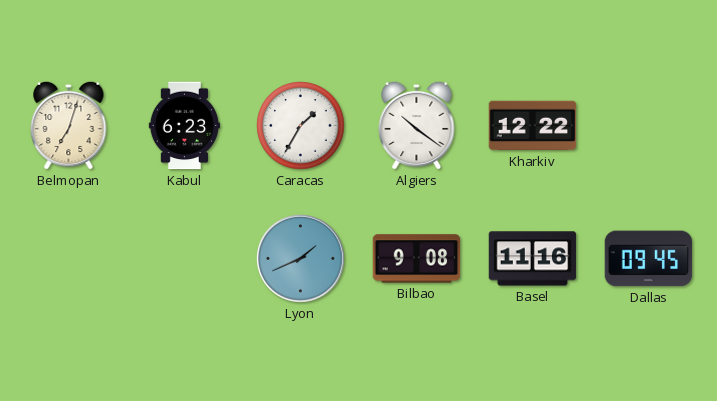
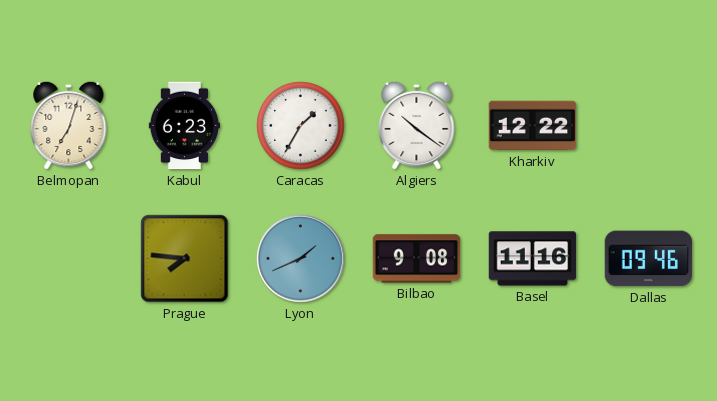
Prague: none -> 7:46 (185, 259)
Dallas: 09:45 -> 09:46 (649, 259)
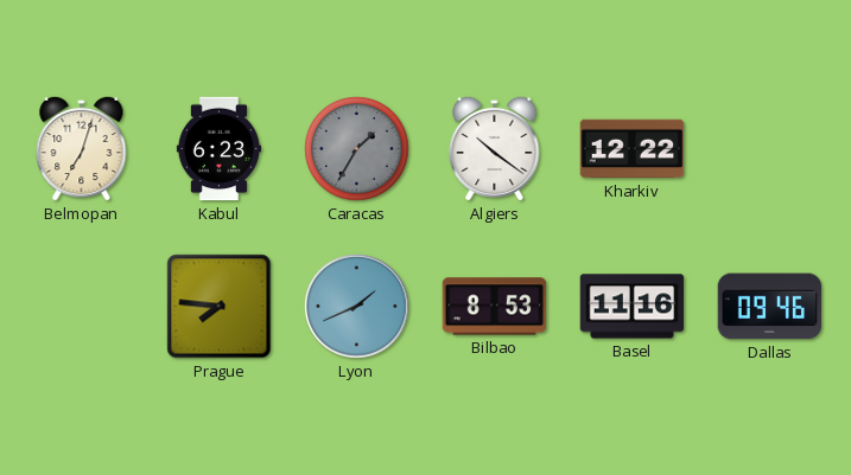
Caracas dial: white -> grey (357, 149)
Bilbao: 9:08 -> 8:53 (495, 307)
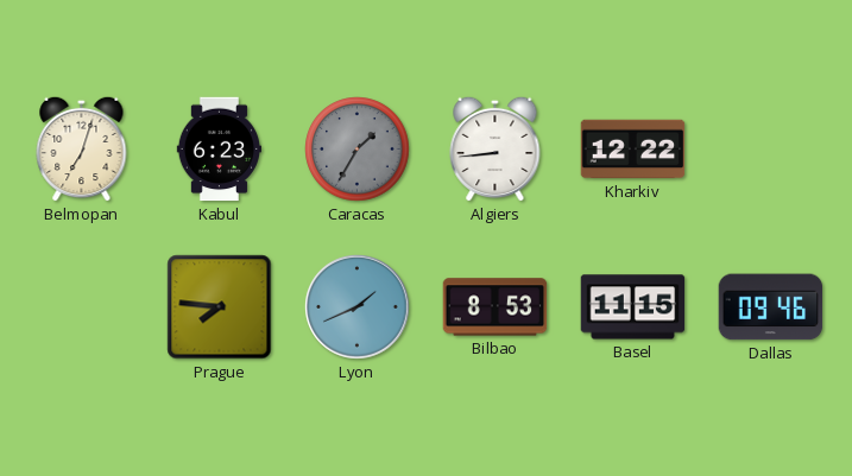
Algiers: 10:21 -> 8:44 (496, 148)
Basel: 11:16 -> 11:15 (633, 307)
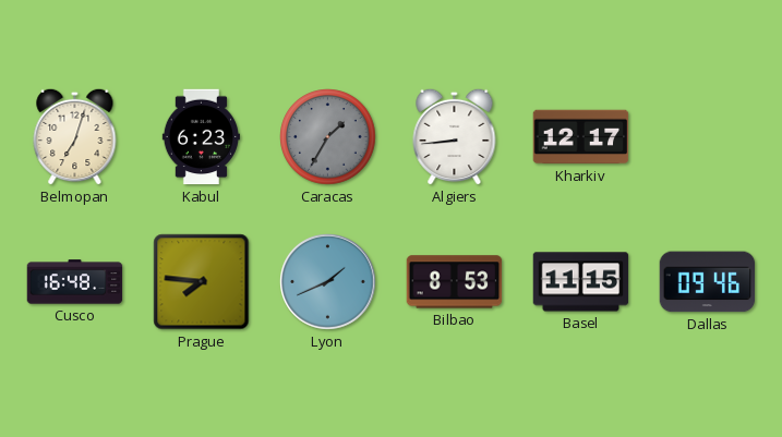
Kharkiv: 12:22 -> 12:17 (581, 137)
Cusco: none -> 16:48 (75, 282)
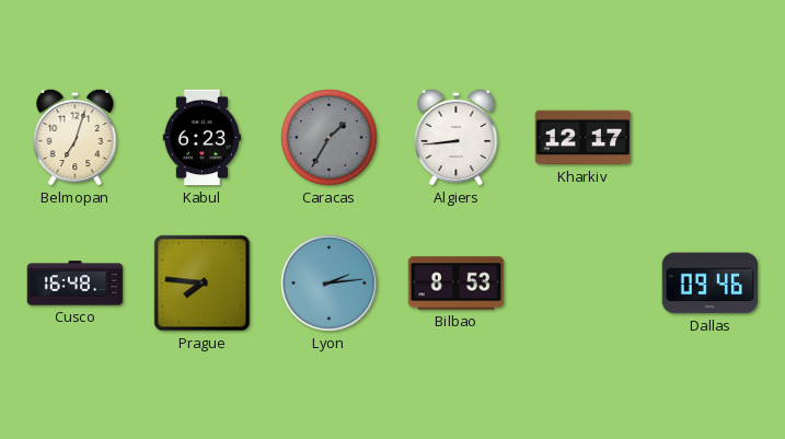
Lyon: 1:41 -> 2:14 (330, 284)
Basel: 11:15 -> none (581, 282)
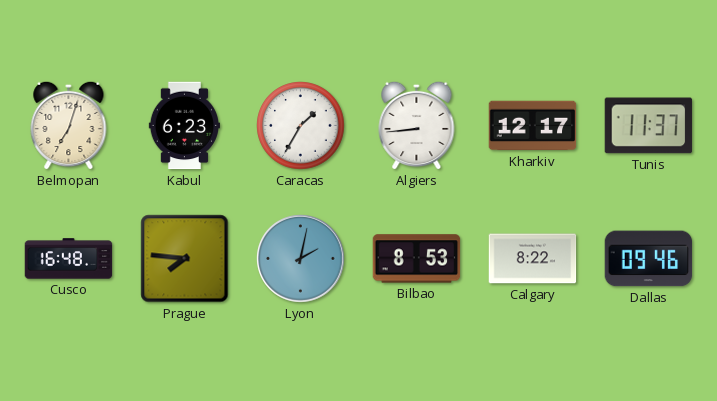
Caracas dial: grey -> white (301, 126)
Tunis: none -> 11:37 (649, 126)
Lyon: 2:14 -> 2:02 (301, 259)
Calgary: none -> 8:22 (533, 259)
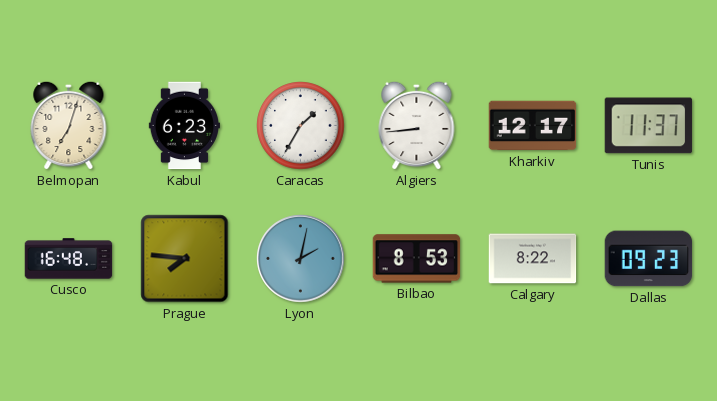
Dallas: 09:46 -> 09:23 (649, 259)
